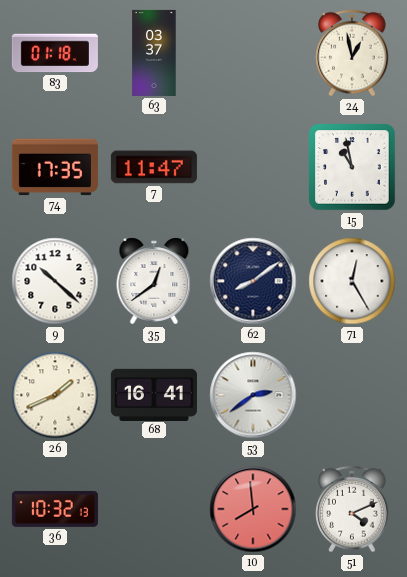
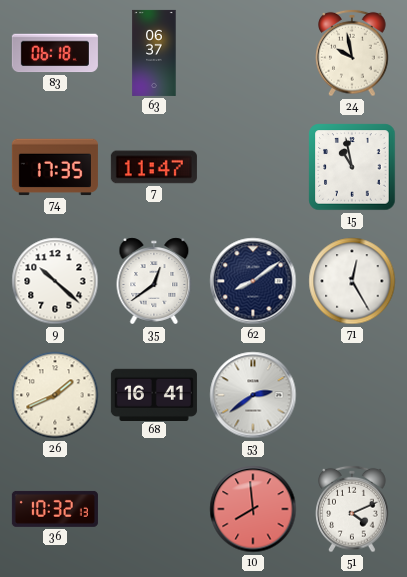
83: 01:18 -> 06:18 (55, 53)
63: 03:37 -> 06:37 (154, 53)
24: 12:58 -> 9:58 (352, 53)
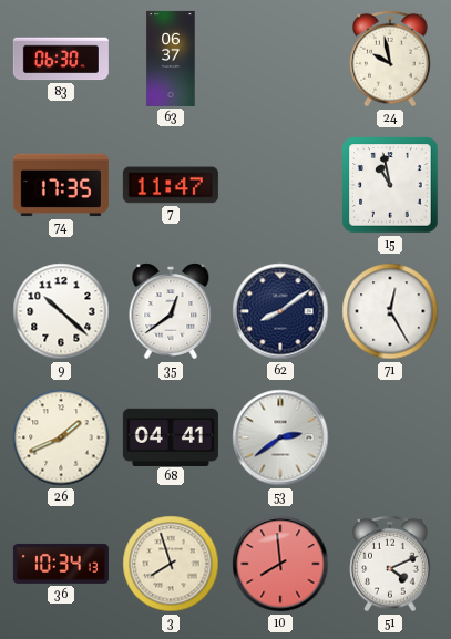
83: 06:18 -> 06:30 (61, 59)
68: 16:41 -> 04:41 (171, 436)
36: 10:32 -> 10:34 (61, 564)
3: none -> 7:57 (171, 564)
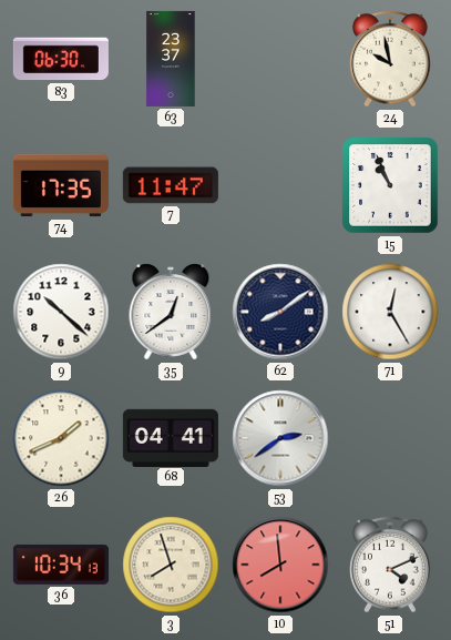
63: 06:37 -> 23:37 (171, 59)
15: 10:58 -> 10:56 (390, 185)
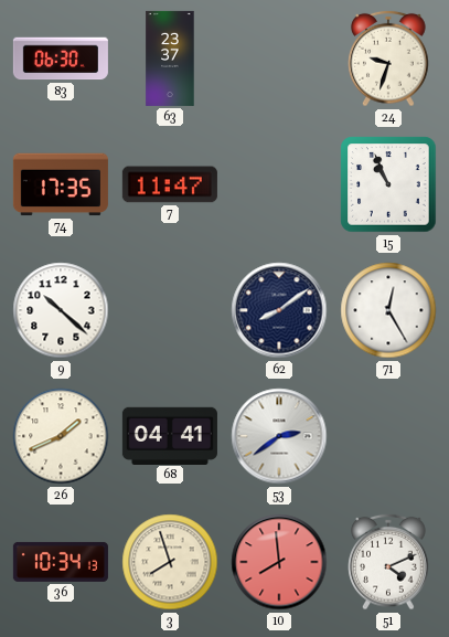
24: 9:58 -> 9:33 (388, 59)
35: 12:39 -> none (171, 312)
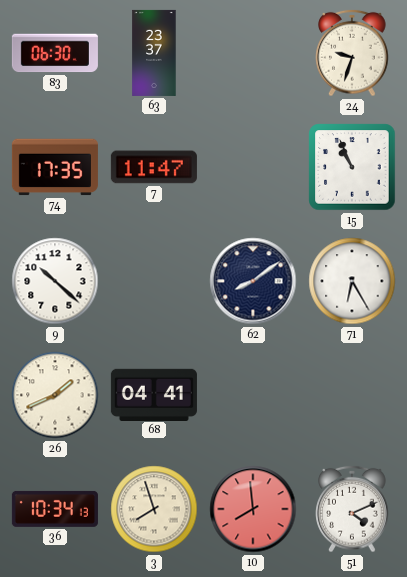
71: 12:25 -> 6:25 (352, 281)
53: 2:39 -> none (279, 436)
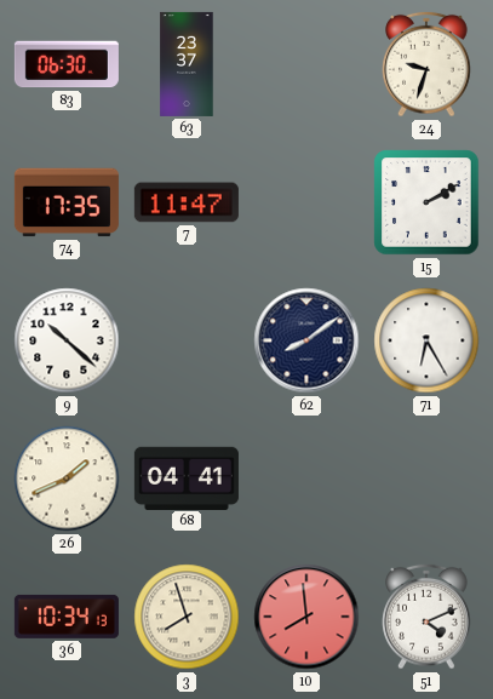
15: 10:56 -> 2:10 (426, 202)
